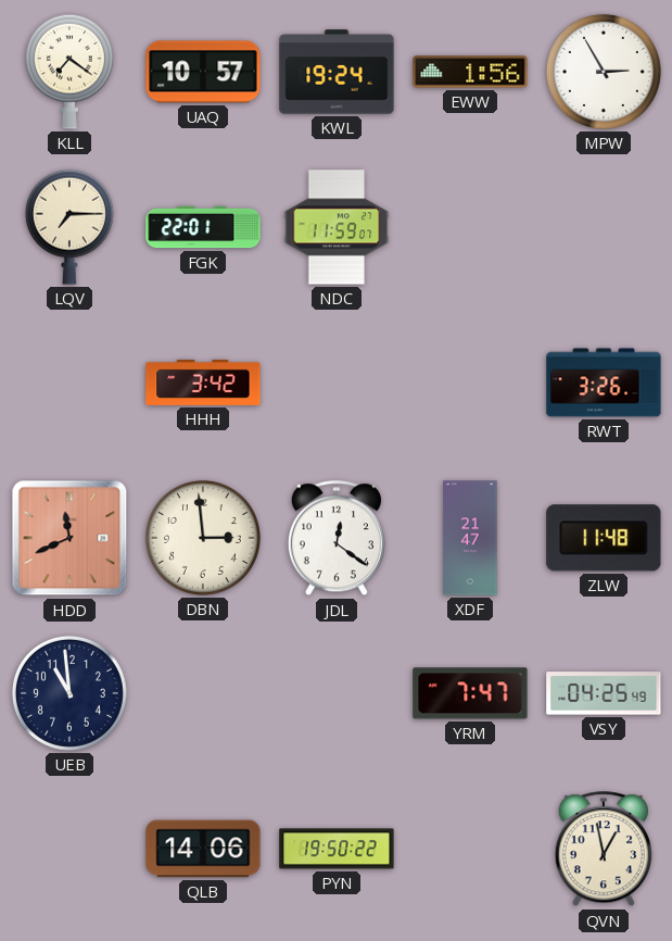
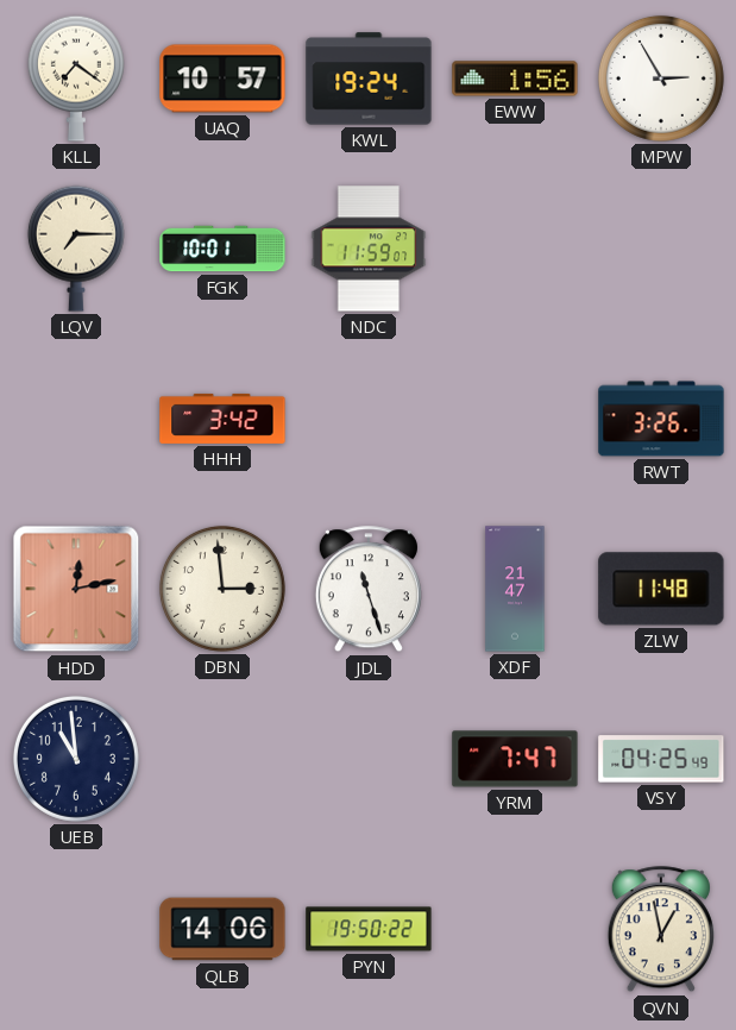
FGK: 22:01 -> 10:01 (222, 249)
HDD: 11:41 -> 12:13 (76, 589)
JDL: 12:21 -> 11:27 (369, 590)
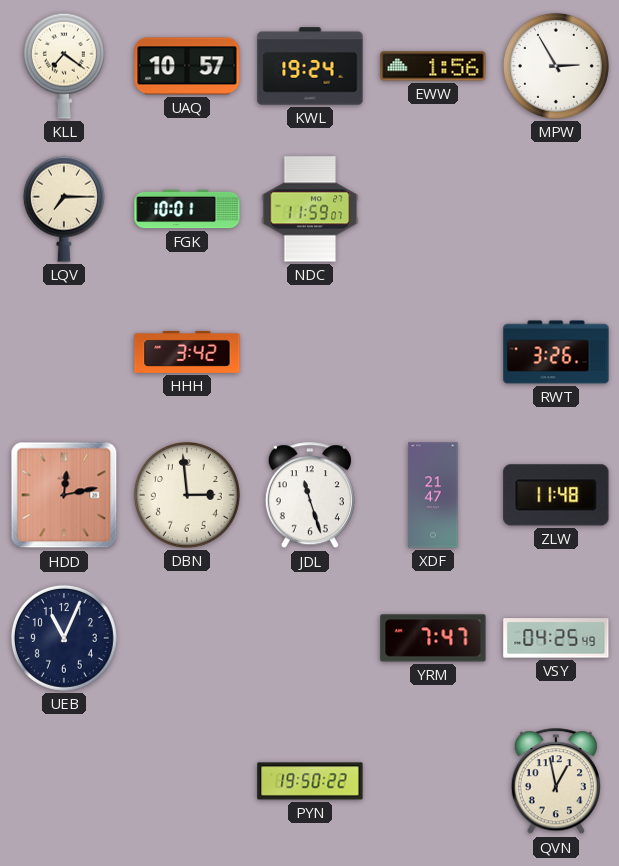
UEB: 10:59 -> 11:04 (64, 638)
QLB: 14:06 -> none (222, 929)
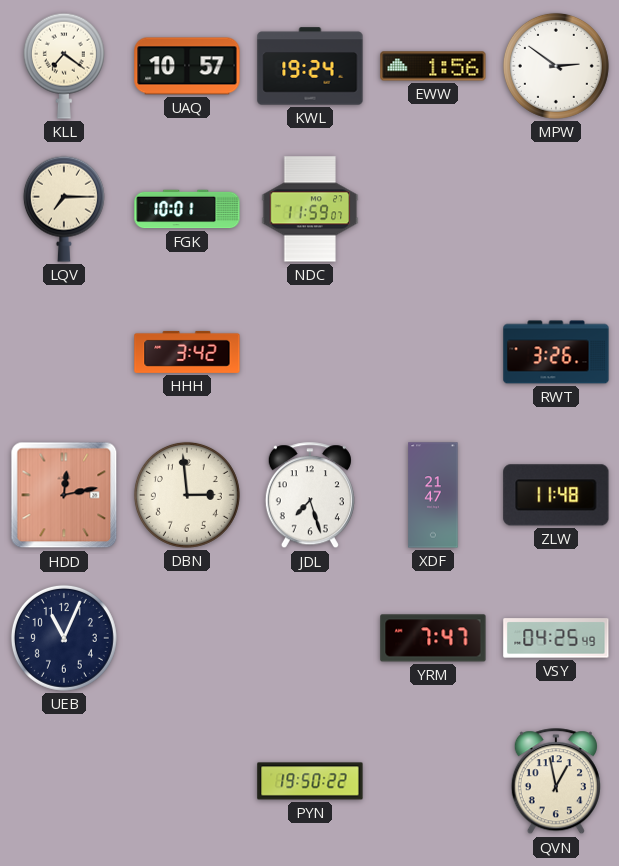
MPW: 2:55 -> 2:51 (556, 66)
JDL: 11:27 -> 7:27 (310, 496)
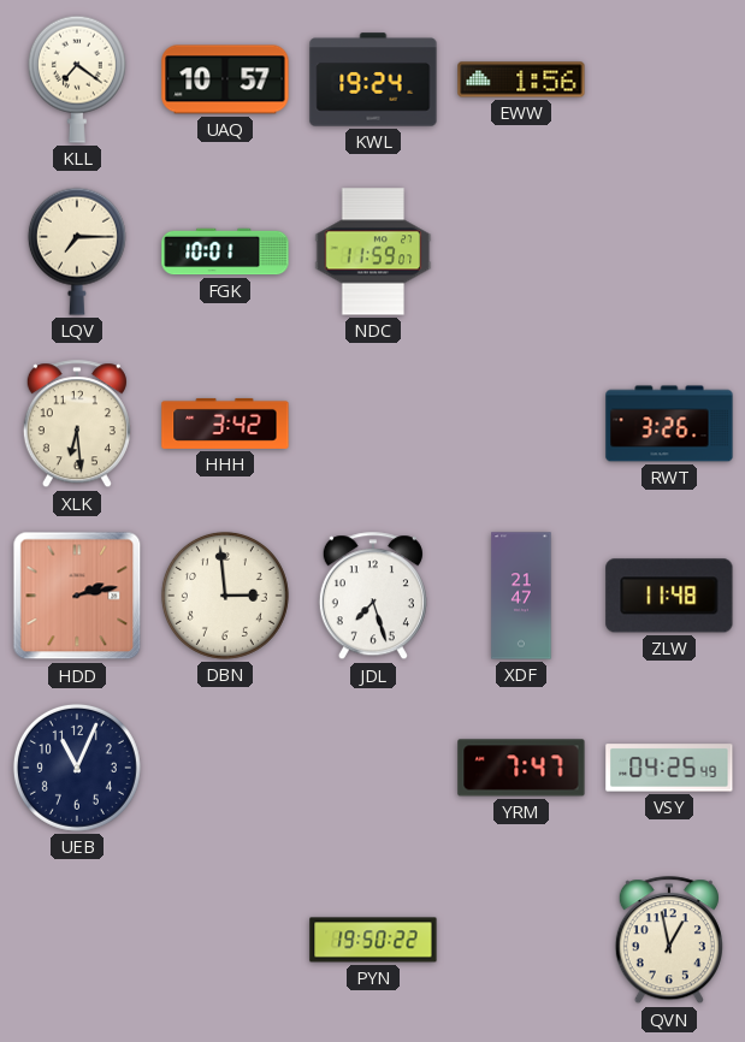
MPW: 2:51 -> none (556, 66)
XLK: none -> 6:29 (77, 425)
HDD: 12:13 -> 2:13 (77, 596)
